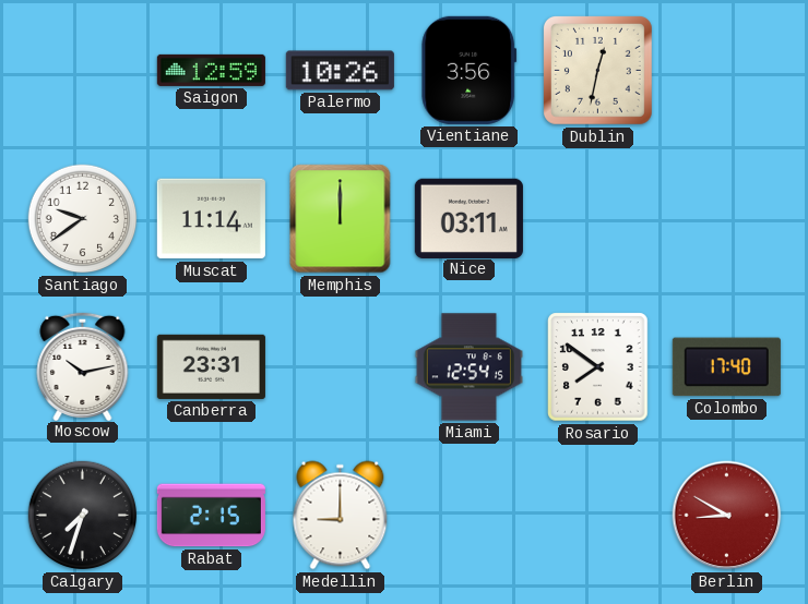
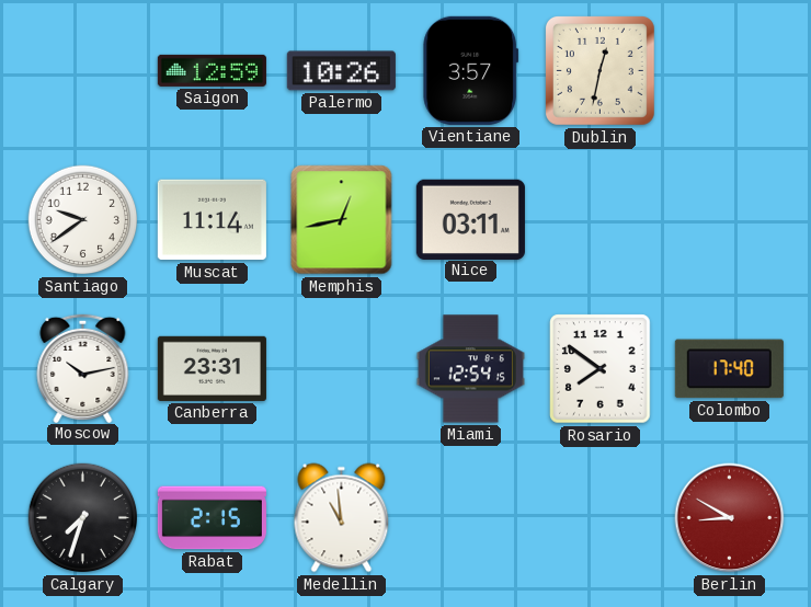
Vientiane: 3:56 -> 3:57 (471, 70)
Memphis: 12:00 -> 12:43 (342, 220)
Medellin: 9:00 -> 10:59 (342, 518)
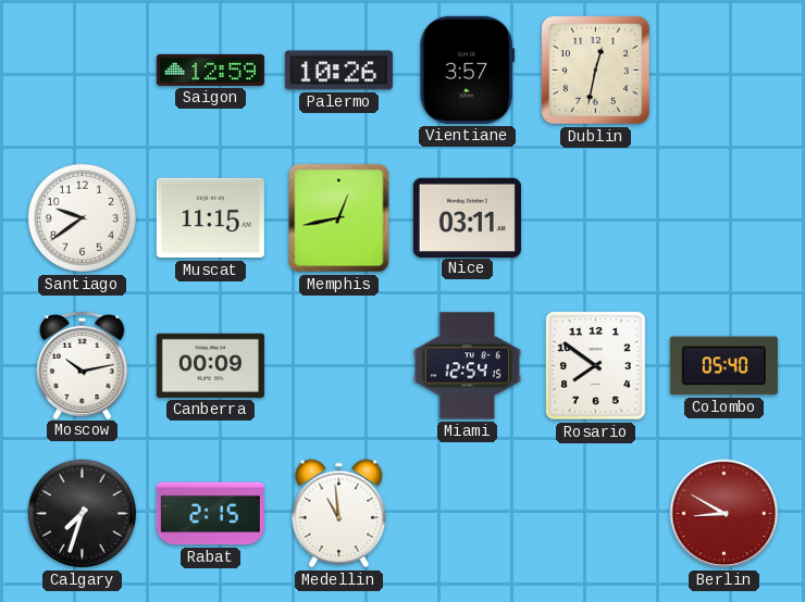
Muscat: 11:14 -> 11:15 (210, 218)
Canberra: 23:31 -> 00:09 (210, 365)
Colombo: 17:40 -> 05:40 (723, 366)
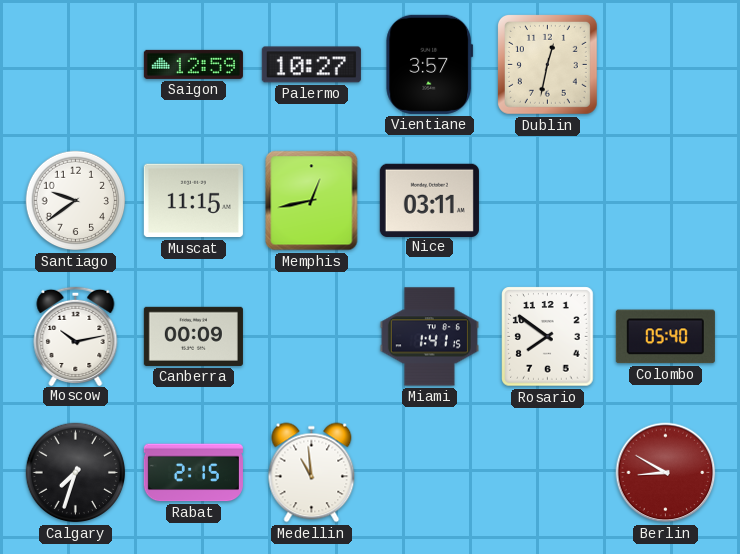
Palermo: 10:26 -> 10:27 (311, 65)
Miami: 12:54 -> 1:41 (429, 337)
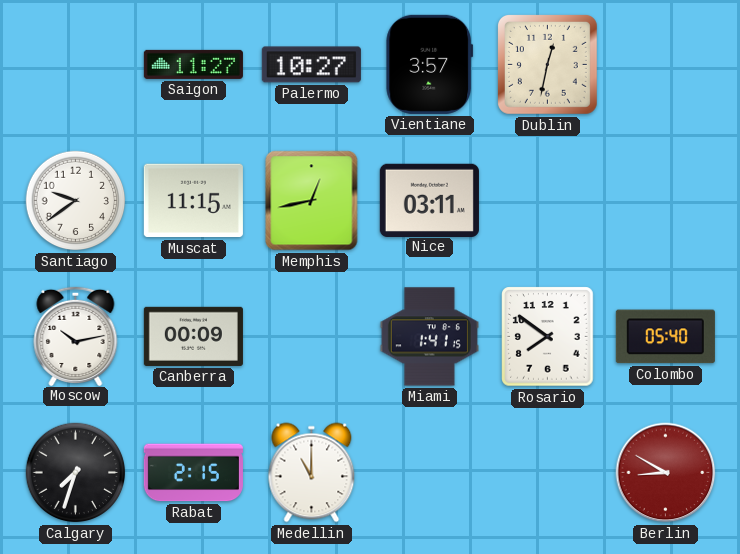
Saigon: 12:59 -> 11:27 (193, 64)
Medellin: 10:59 -> 11:00 (312, 473)
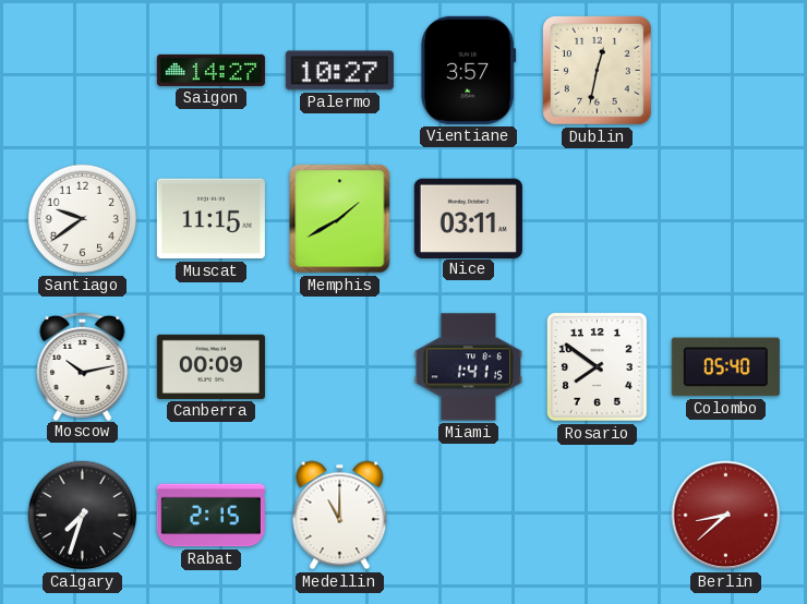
Saigon: 11:27 -> 14:27 (210, 70)
Memphis: 12:43 -> 1:40 (340, 219)
Berlin: 8:50 -> 8:38 (726, 516)
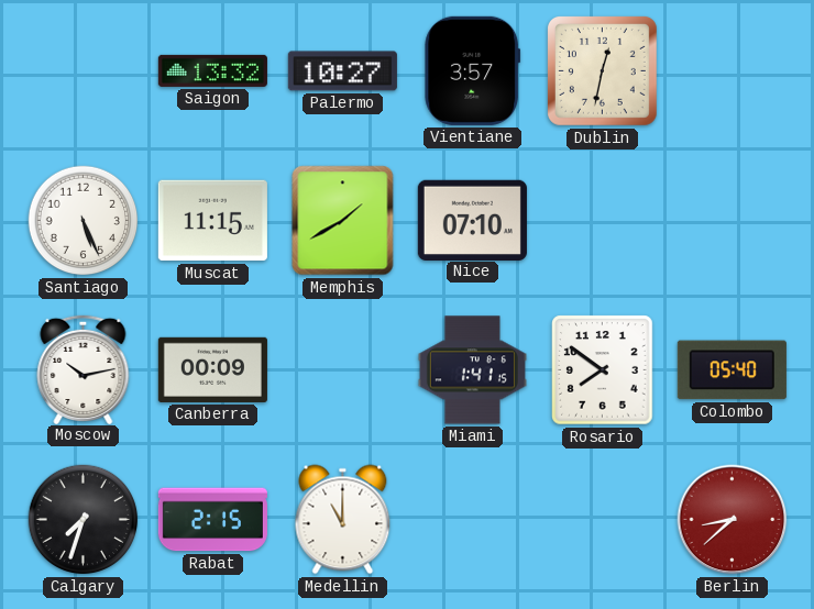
Saigon: 14:27 -> 13:32 (212, 70)
Santiago: 9:39 -> 5:26 (84, 221)
Nice: 03:11 -> 07:10 (472, 220)
